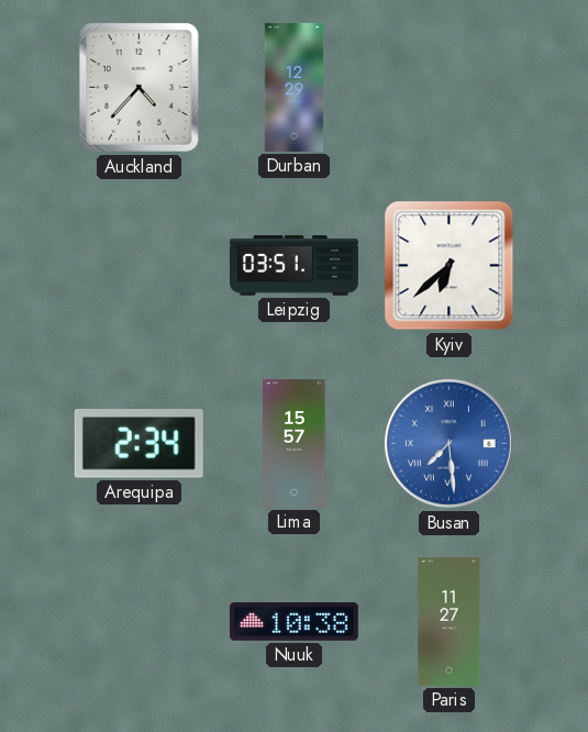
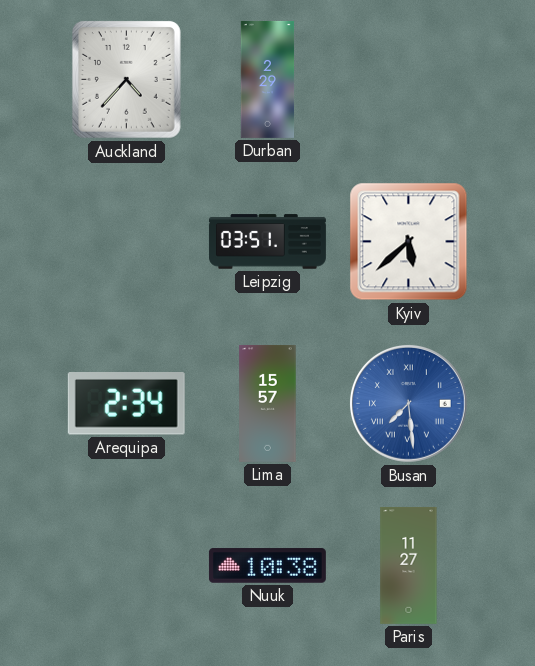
Durban: 12:29 -> 2:29 (268, 79)
Kyiv: 6:38 -> 5:38 (409, 242)
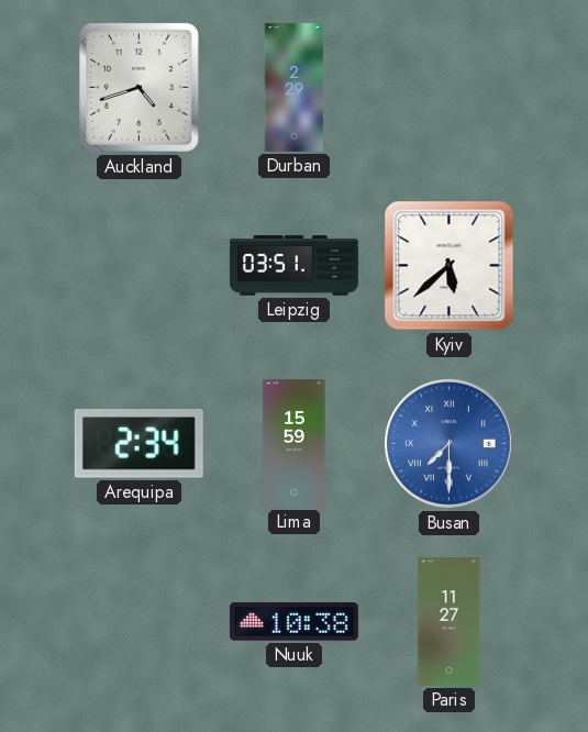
Auckland: 4:37 -> 4:42 (138, 87)
Lima: 15:57 -> 15:59 (295, 443)
Busan: 7:29 -> 7:30 (448, 443)
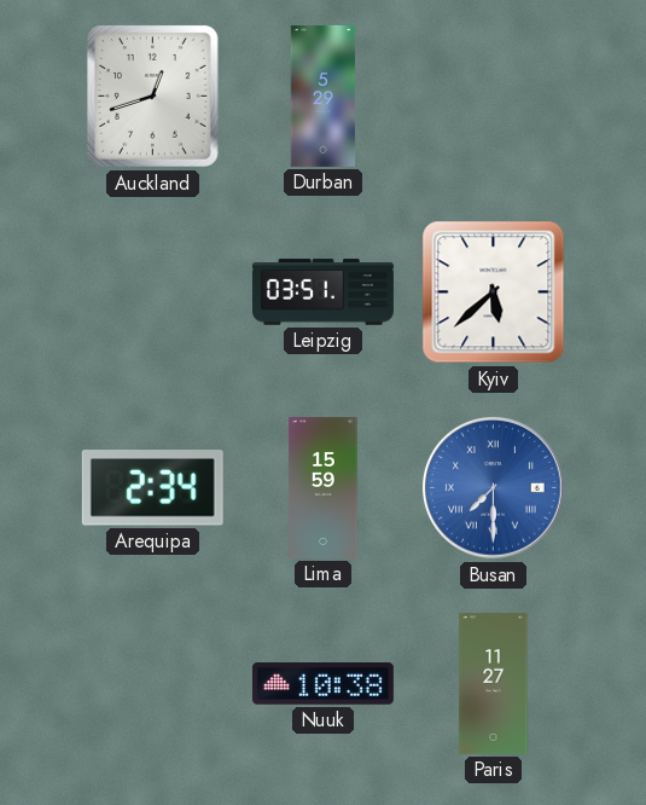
Auckland: 4:42 -> 12:42 (152, 95)
Durban: 2:29 -> 5:29 (324, 95)
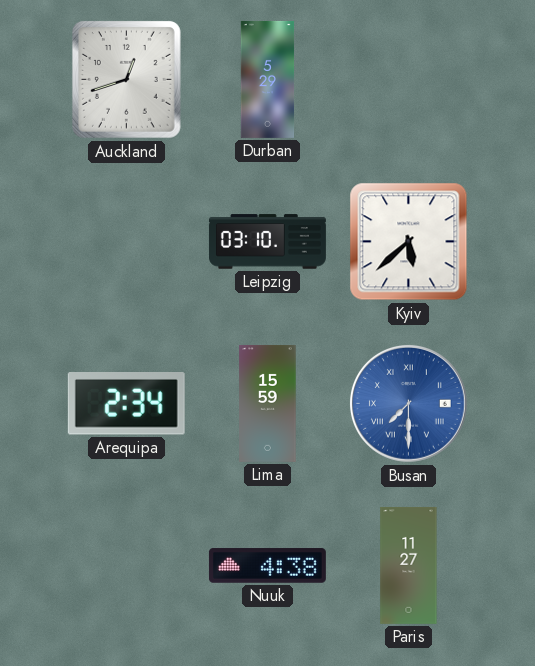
Leipzig: 03:51 -> 03:10 (267, 242)
Nuuk: 10:38 -> 4:38 (267, 566)
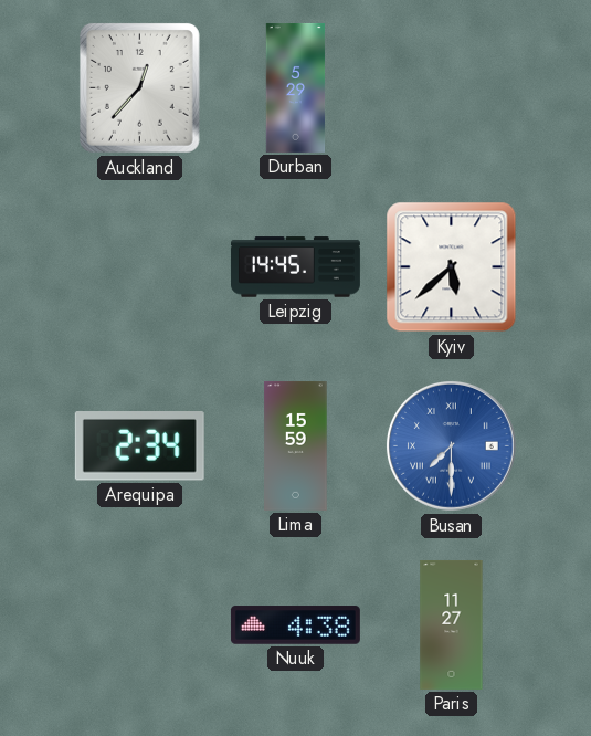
Auckland: 12:42 -> 12:37 (139, 87)
Leipzig: 03:10 -> 14:45 (295, 267)
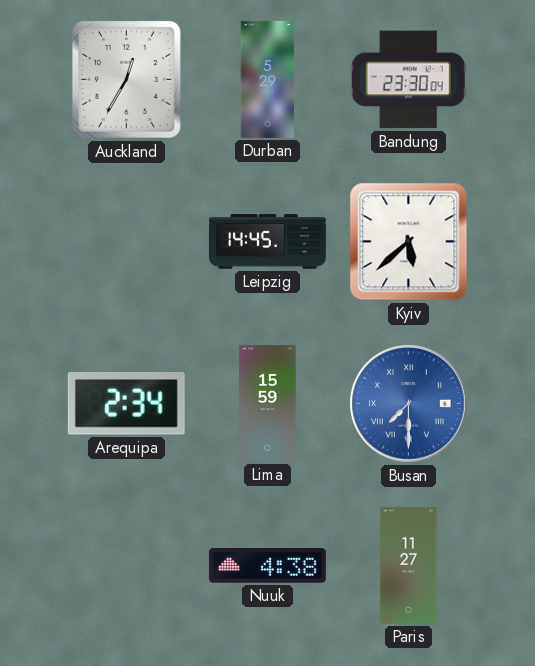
Auckland: 12:37 -> 12:35 (126, 79)
Bandung: none -> 23:30 (408, 80)
